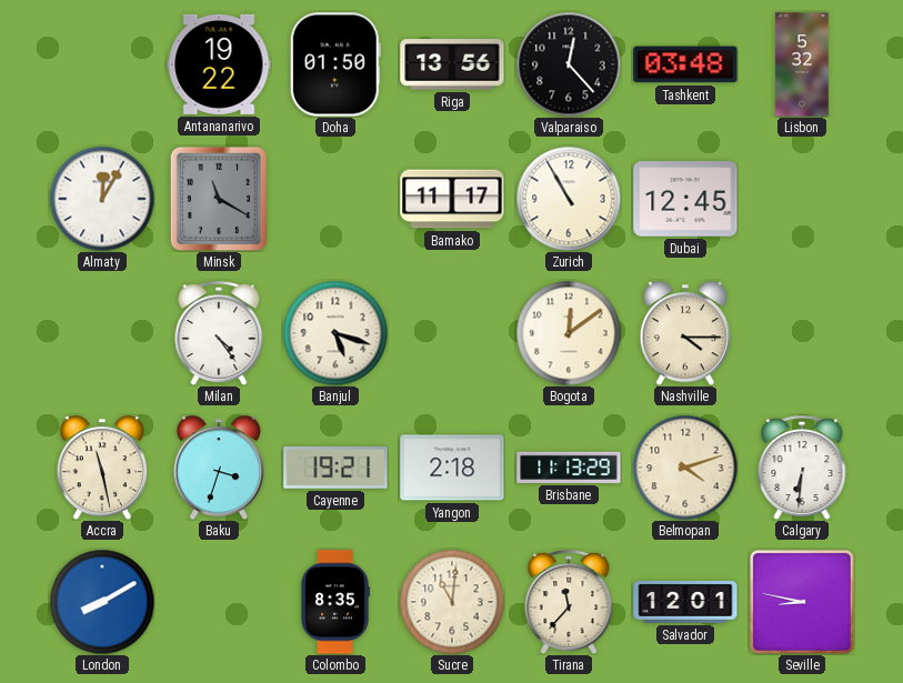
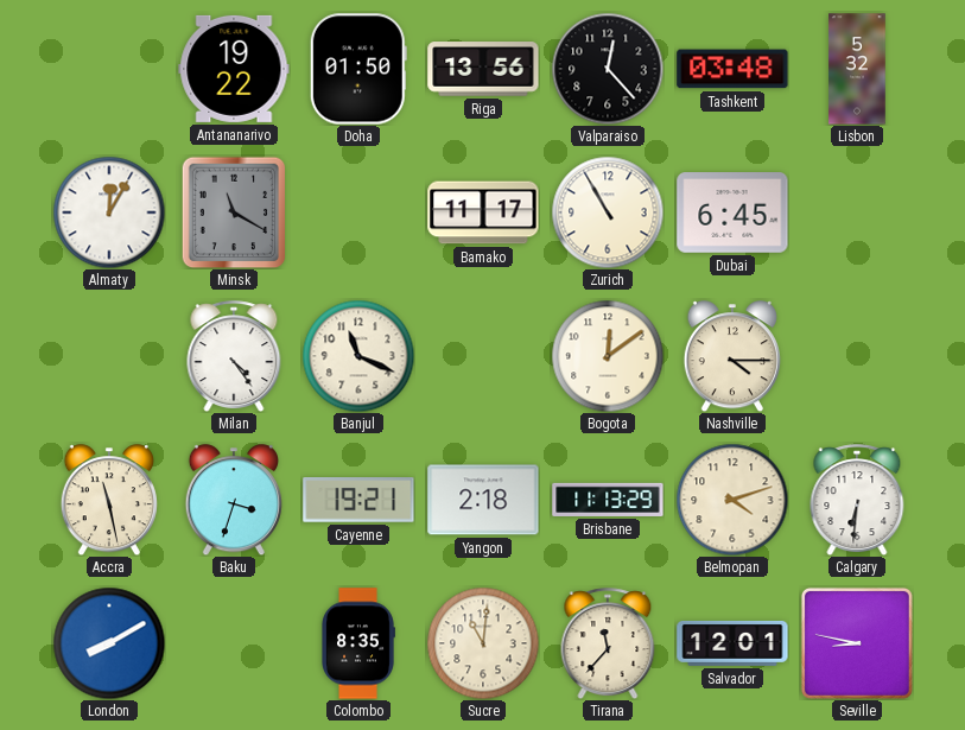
Dubai: 12:45 -> 6:45 (732, 212)
Banjul: 5:18 -> 11:19 (358, 356)
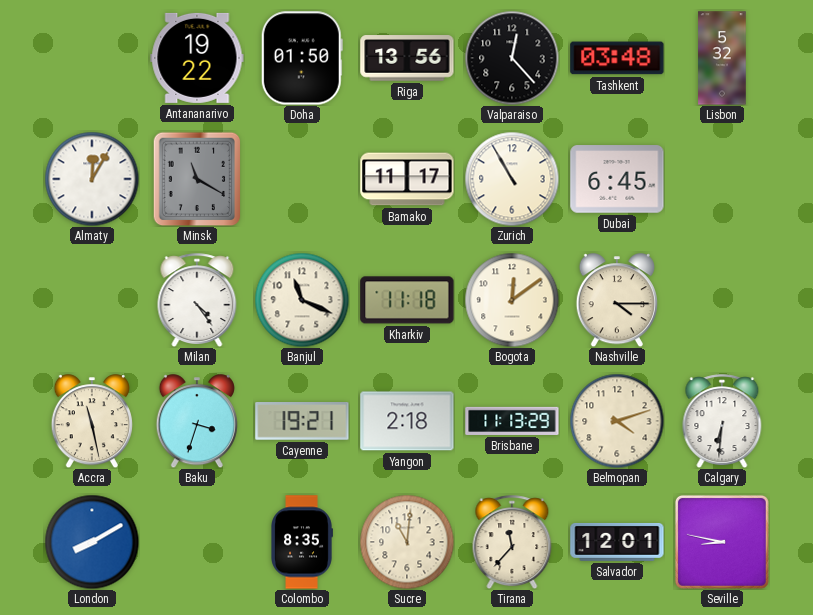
Kharkiv: none -> 11:18 (407, 300)
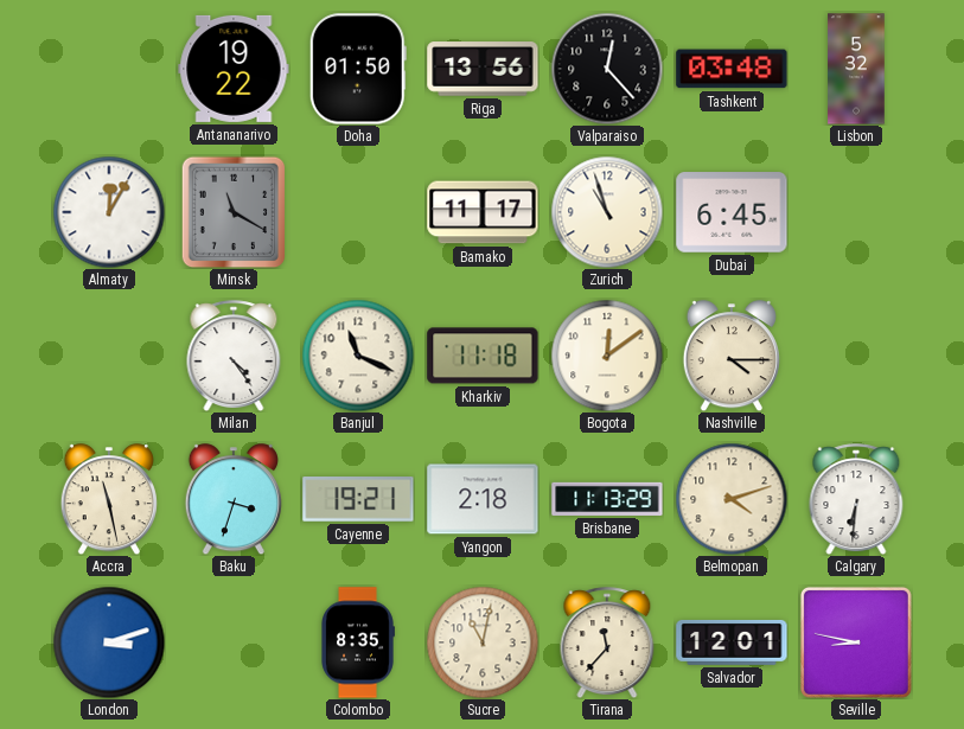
Zurich: 10:55 -> 10:57 (607, 212)
London: 8:10 -> 3:12 (109, 642)
Sucre: 11:01 -> 11:02 (483, 642)
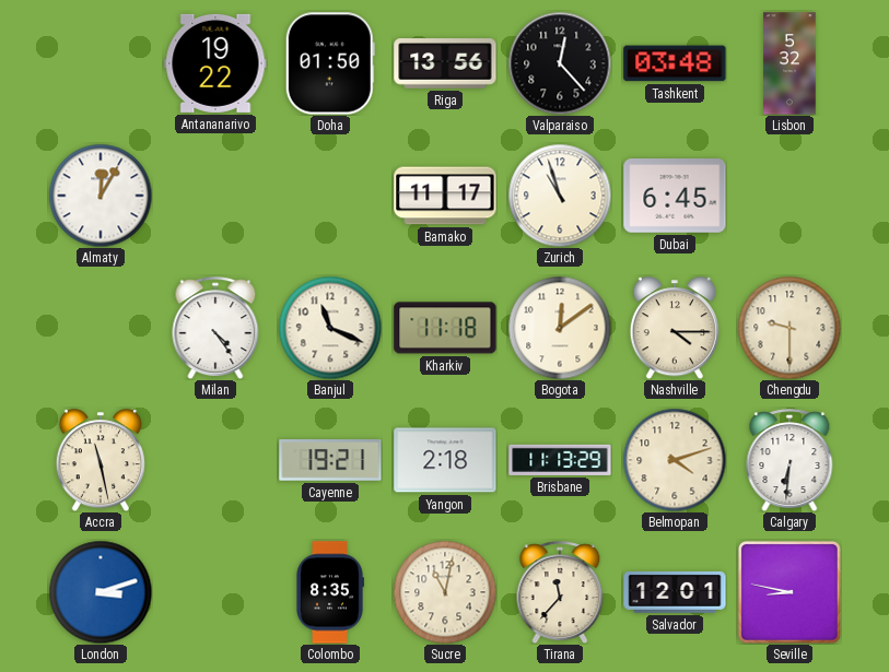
Minsk: 11:20 -> none (234, 212)
Chengdu: none -> 9:30 (789, 328)
Baku: 3:33 -> none (234, 499)
